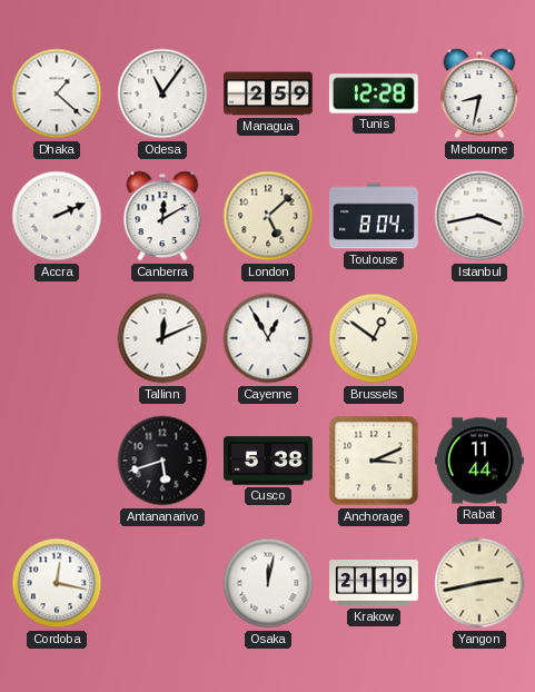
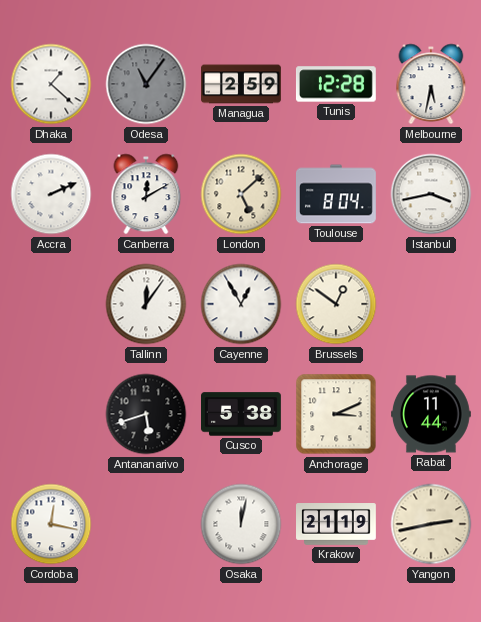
Odesa dial: white -> grey (146, 84)
Melbourne: 8:32 -> 5:32 (431, 84)
Tallinn: 12:11 -> 12:06 (146, 304)
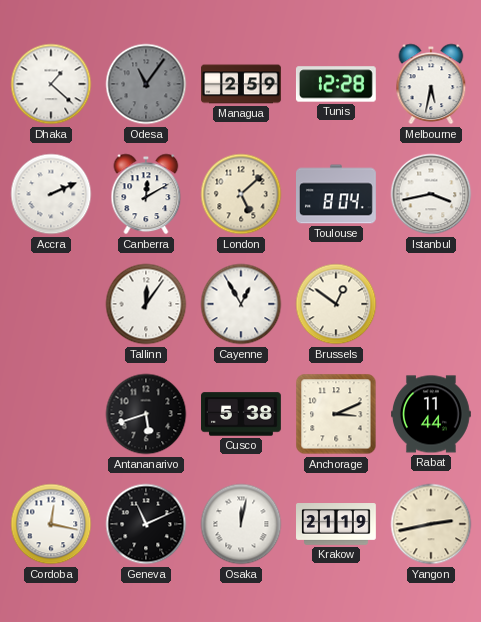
Geneva: none -> 11:11 (146, 524)
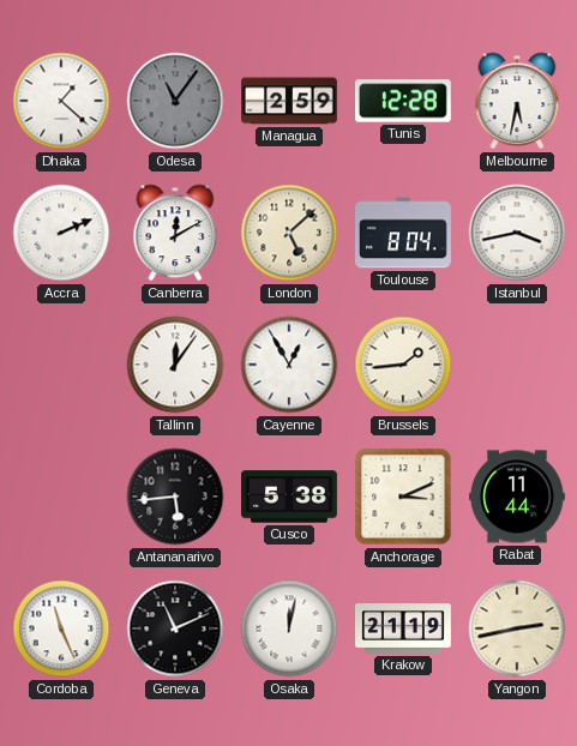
Brussels: 12:51 -> 1:44 (403, 365)
Antananarivo: 5:42 -> 5:44 (175, 497)
Cordoba: 12:17 -> 11:26 (61, 628)
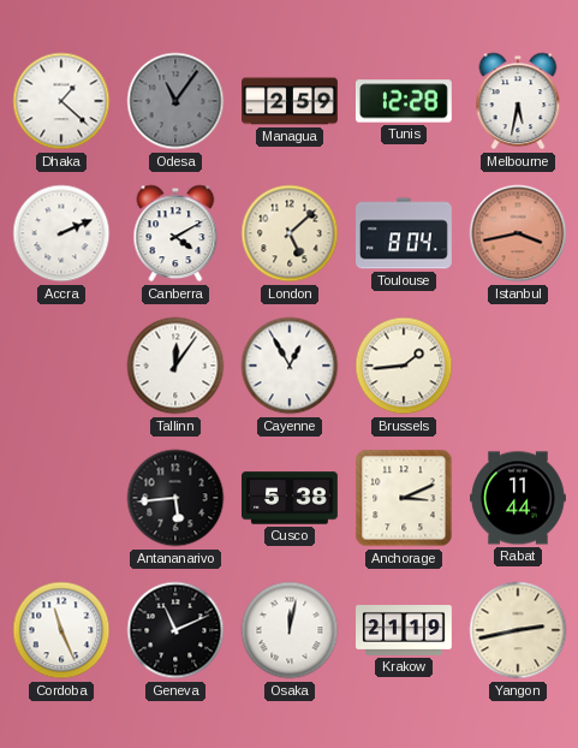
Canberra: 12:10 -> 4:10 (175, 233)
Istanbul dial: white -> salmon (518, 233)
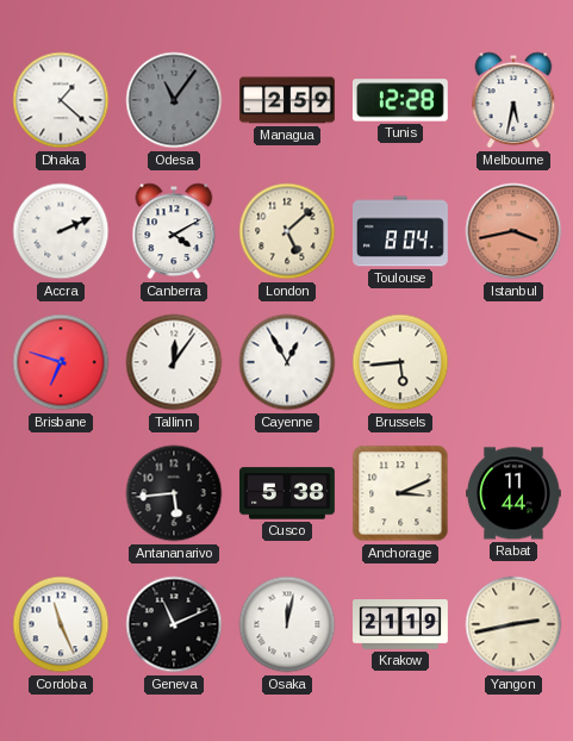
Brisbane: none -> 6:48 (61, 362)
Brussels: 1:44 -> 5:44 (400, 362)
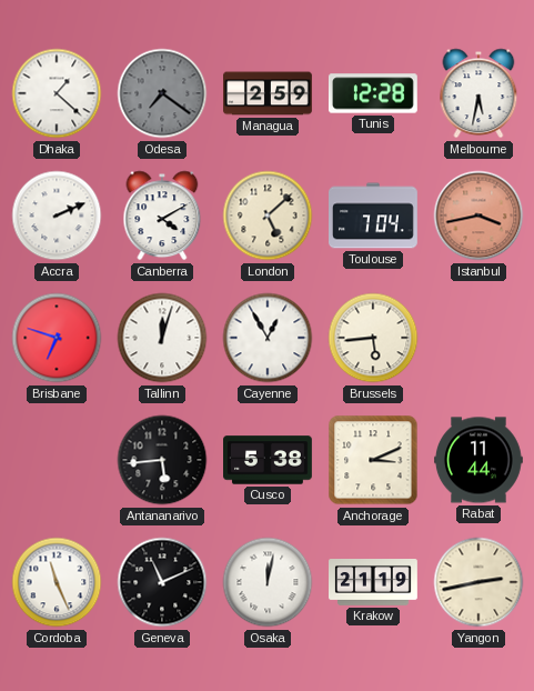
Odesa: 11:06 -> 7:21 (162, 93)
Toulouse: 8:04 -> 7:04 (374, 216)
Tallinn: 12:06 -> 12:03 (162, 338)
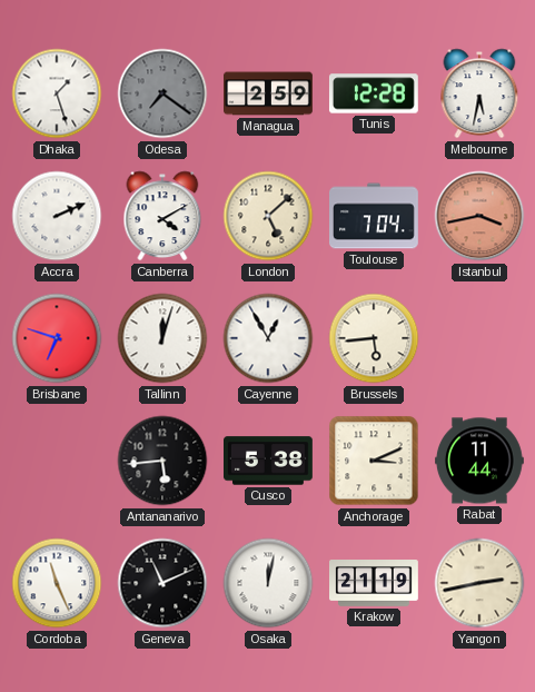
Dhaka: 1:22 -> 1:27 (57, 93)
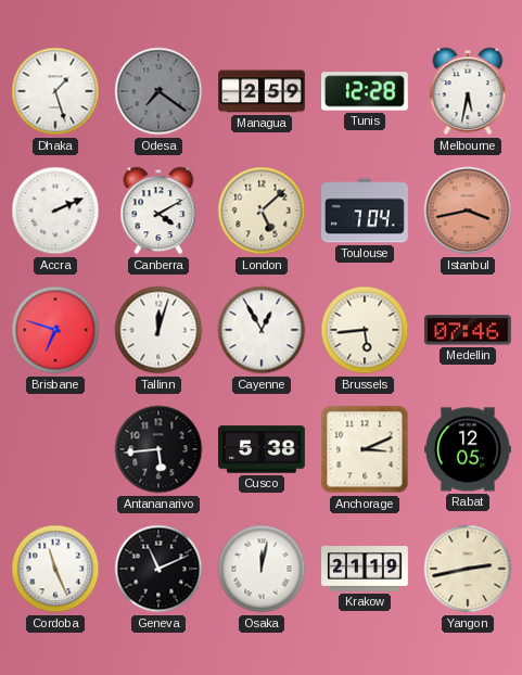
Medellin: none -> 07:46 (468, 330)
Rabat: 11:44 -> 12:05 (469, 449)
